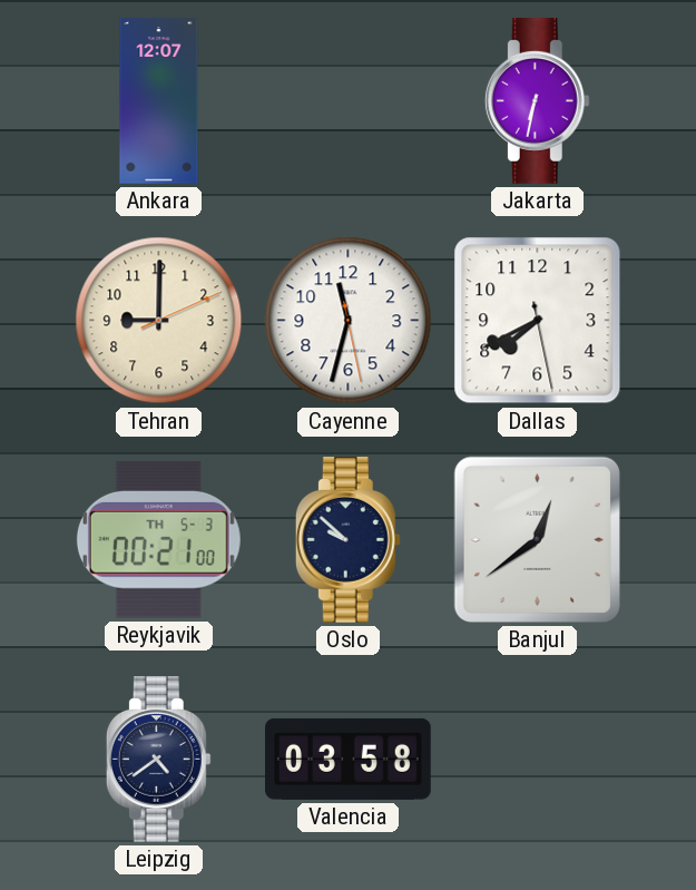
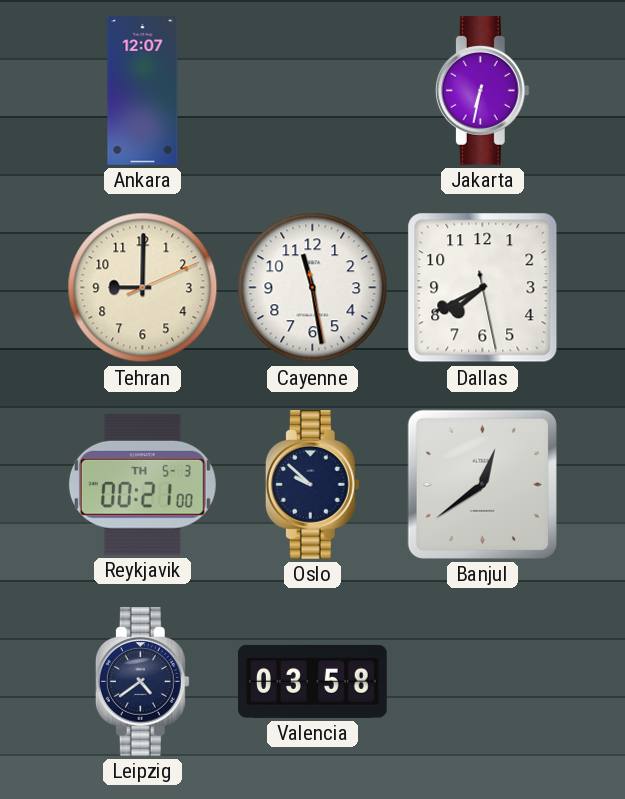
Cayenne: 11:32 -> 11:28 (313, 288)
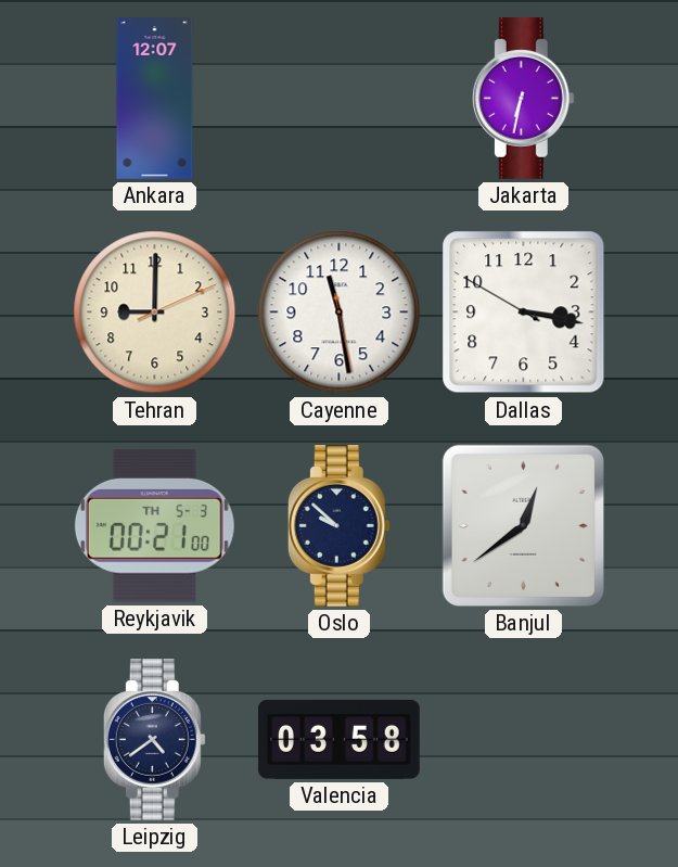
Dallas: 7:40 -> 3:16 (524, 313)
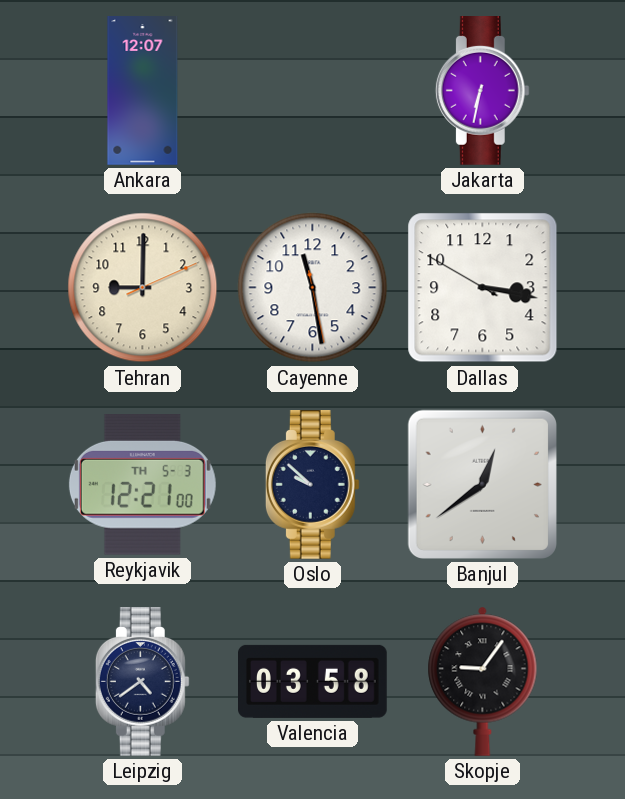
Reykjavik: 00:21 -> 12:21 (142, 485)
Skopje: none -> 9:06 (483, 681)
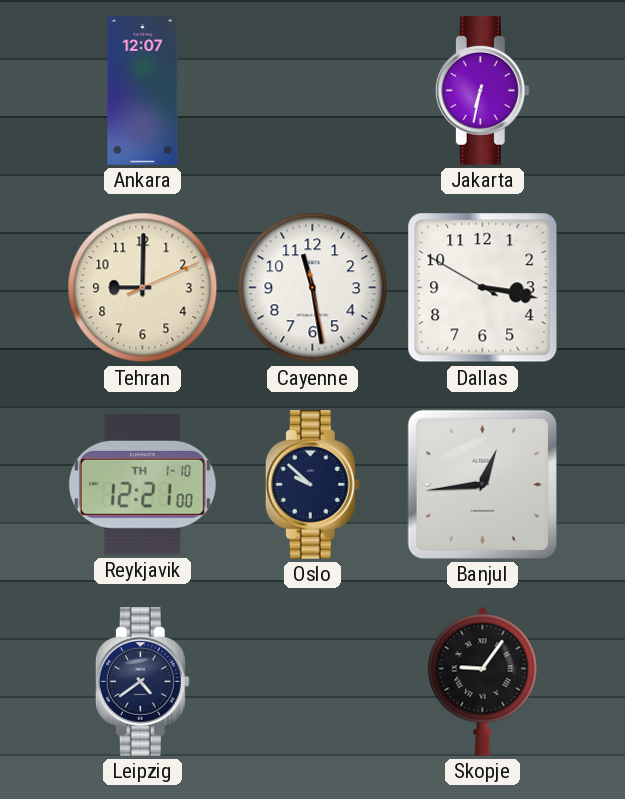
Reykjavik date: TH 5-3 -> TH 1-10 (142, 485)
Banjul: 12:39 -> 12:44 (482, 484)
Valencia: 03:58 -> none (313, 681)
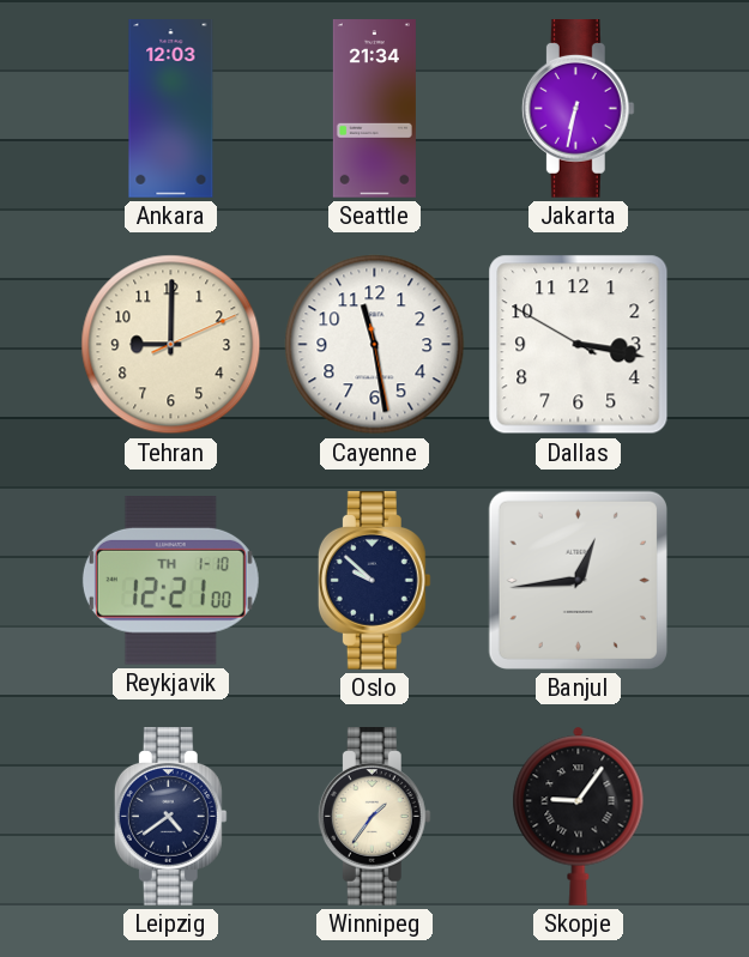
Ankara: 12:07 -> 12:03 (171, 109)
Seattle: none -> 21:34 (374, 109)
Winnipeg: none -> 1:36 (374, 817)
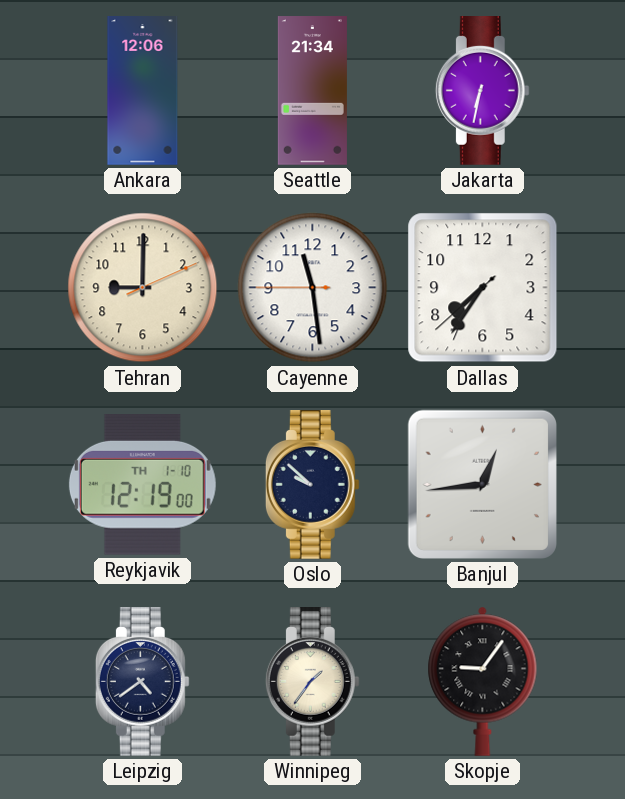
Ankara: 12:03 -> 12:06 (143, 91)
Cayenne: 11:28:28 -> 11:28:45 (313, 288)
Dallas: 3:16 -> 7:35 (483, 288)
Reykjavik: 12:21 -> 12:19 (142, 485)
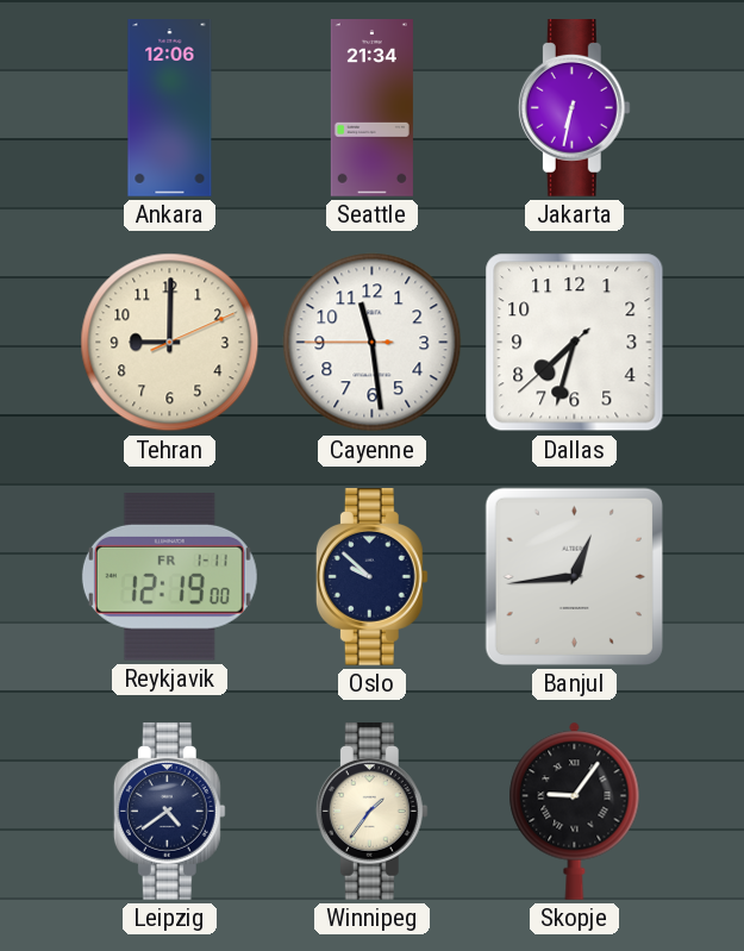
Dallas: 7:35 -> 7:32 (575, 343)
Reykjavik date: TH 1-10 -> FR 1-11 (169, 577)
